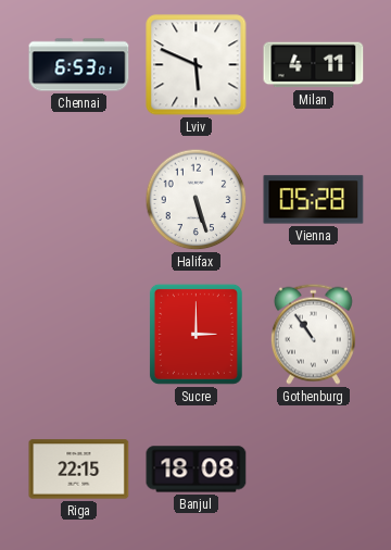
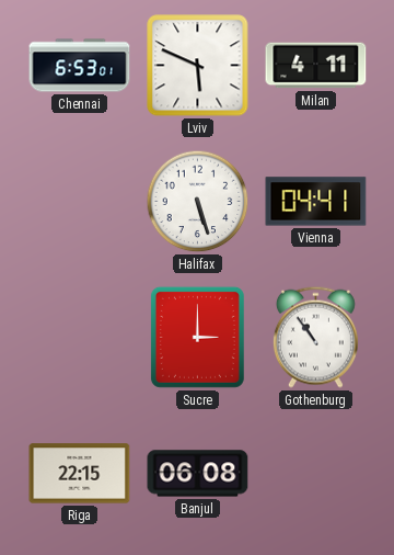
Vienna: 05:28 -> 04:41 (316, 202)
Banjul: 18:08 -> 06:08 (198, 474)
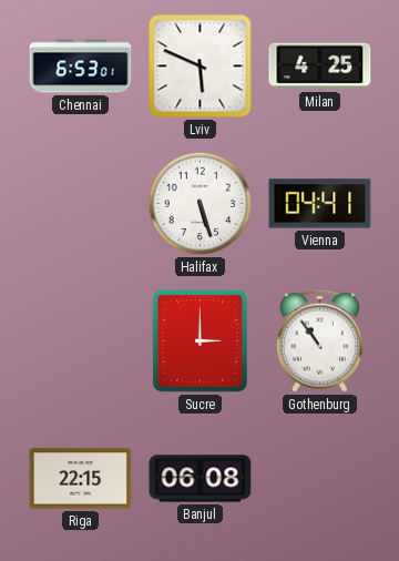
Milan: 4:11 -> 4:25 (320, 67)
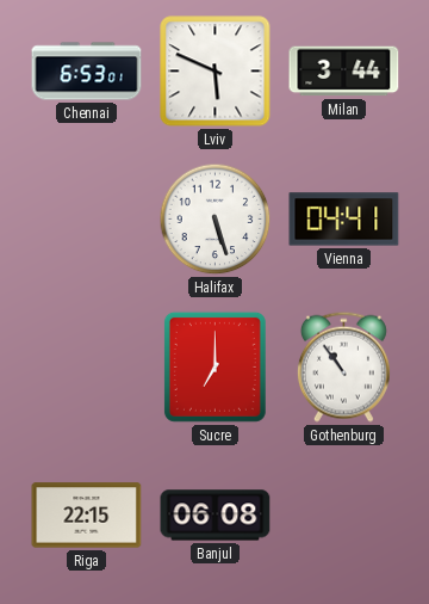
Milan: 4:25 -> 3:44 (344, 72)
Sucre: 3:00 -> 7:00 (214, 366)
